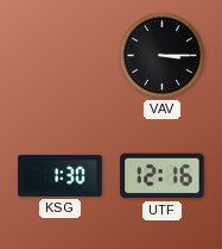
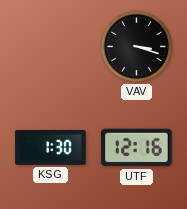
VAV: 3:15 -> 3:18 (136, 46)
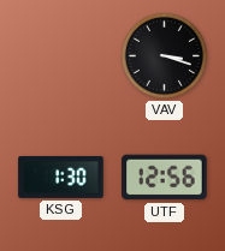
UTF: 12:16 -> 12:56 (165, 178)
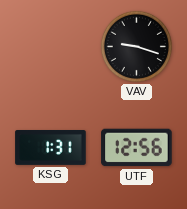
VAV: 3:18 -> 9:18 (136, 46)
KSG: 1:30 -> 1:31 (51, 148)
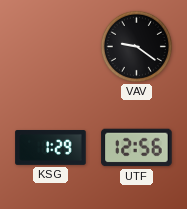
VAV: 9:18 -> 9:21 (136, 46)
KSG: 1:31 -> 1:29 (51, 148)
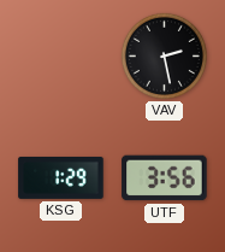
VAV: 9:21 -> 2:28 (164, 55)
UTF: 12:56 -> 3:56 (165, 178)
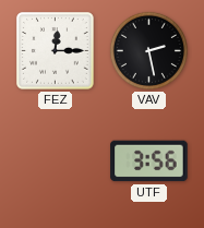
FEZ: none -> 12:15 (56, 51)
KSG: 1:29 -> none (61, 178)
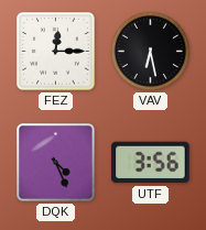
VAV: 2:28 -> 6:28 (150, 51)
DQK: none -> 4:26 (56, 163)
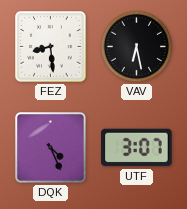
FEZ: 12:15 -> 8:29 (51, 47)
UTF: 3:56 -> 3:07 (137, 148)
